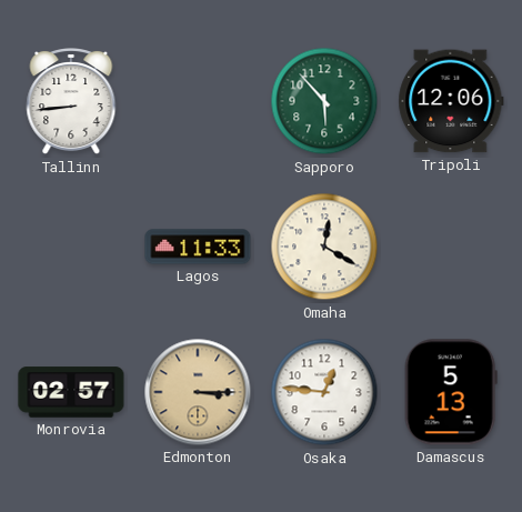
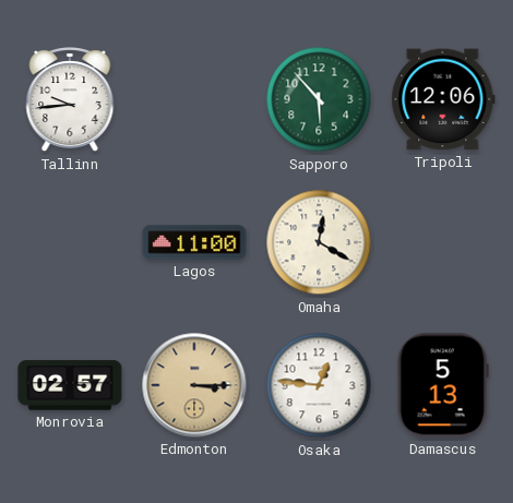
Tallinn: 8:44 -> 9:44 (70, 100)
Lagos: 11:33 -> 11:00 (194, 242)
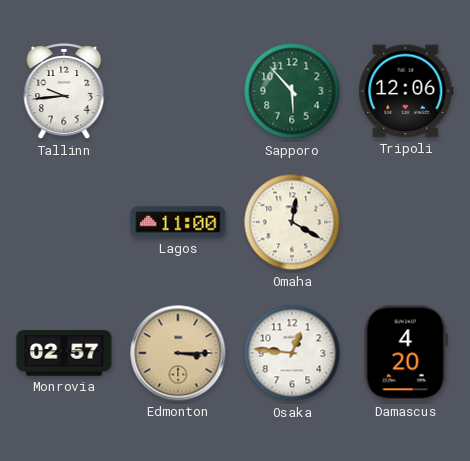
Damascus: 5:13 -> 4:20 (406, 353)
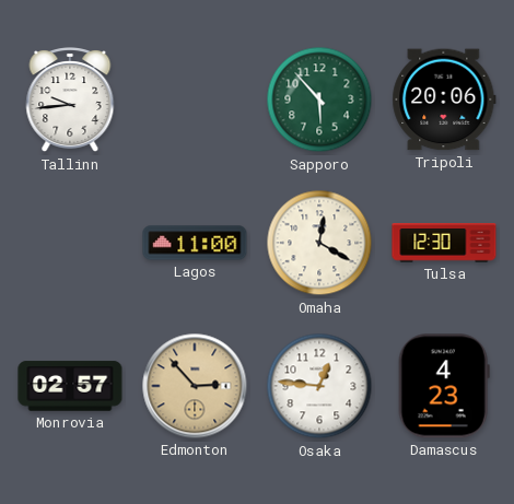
Tripoli: 12:06 -> 20:06 (444, 99)
Tulsa: none -> 12:30 (444, 243)
Edmonton: 3:15 -> 2:53 (195, 386)
Damascus: 4:20 -> 4:23 (444, 386)
